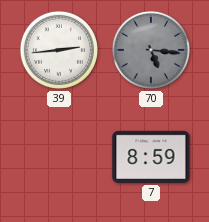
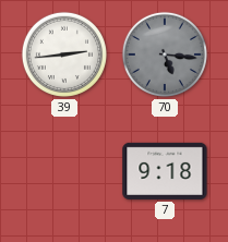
7: 8:59 -> 9:18 (165, 171)
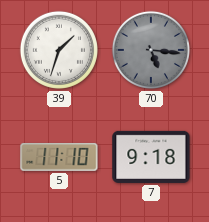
39: 2:44 -> 1:33 (59, 50)
5: none -> 11:10 (59, 157)
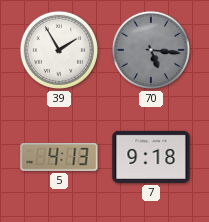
39: 1:33 -> 1:55 (59, 50)
5: 11:10 -> 4:13 (59, 157)
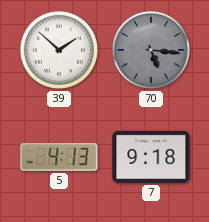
39: 1:55 -> 1:52 (59, 50)
